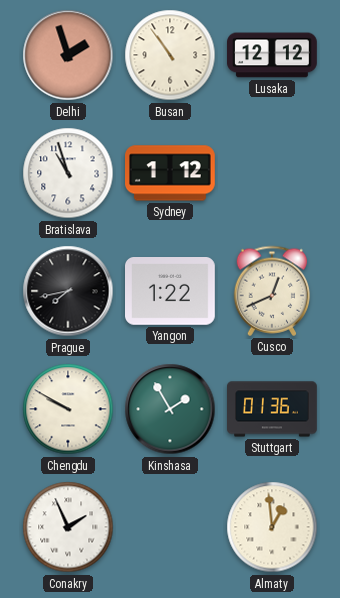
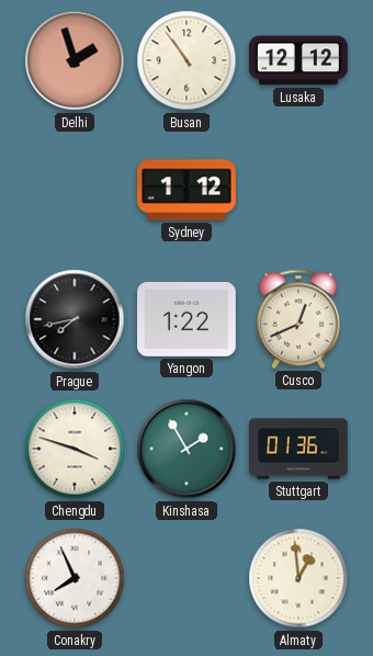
Bratislava: 10:57 -> none (68, 173)
Chengdu: 9:50 -> 3:48 (75, 449)
Conakry: 1:56 -> 7:56 (75, 578)
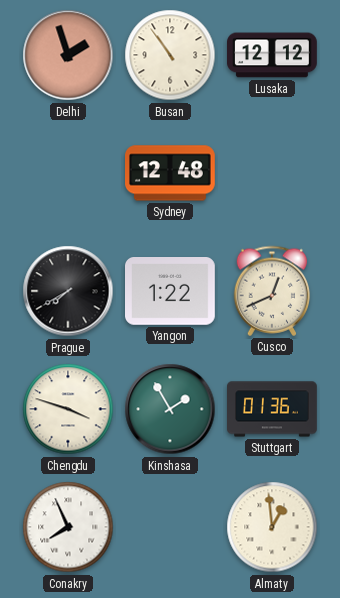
Sydney: 1:12 -> 12:48 (171, 173)
Prague: 7:43 -> 7:40 (68, 291)
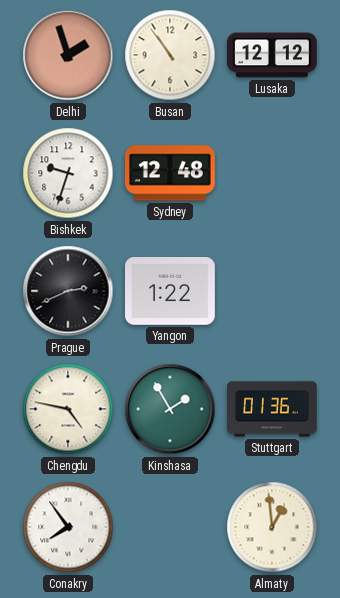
Bishkek: none -> 9:33 (68, 173)
Prague: 7:40 -> 2:41 (68, 291)
Cusco: 12:41 -> none (272, 291)
Chengdu: 3:48 -> 4:47 (68, 409)
Conakry: 7:56 -> 7:54 (68, 527)
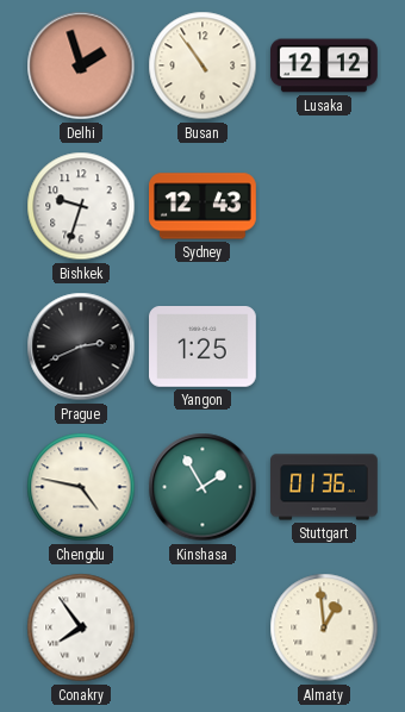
Sydney: 12:48 -> 12:43 (204, 206)
Yangon: 1:22 -> 1:25 (204, 348)
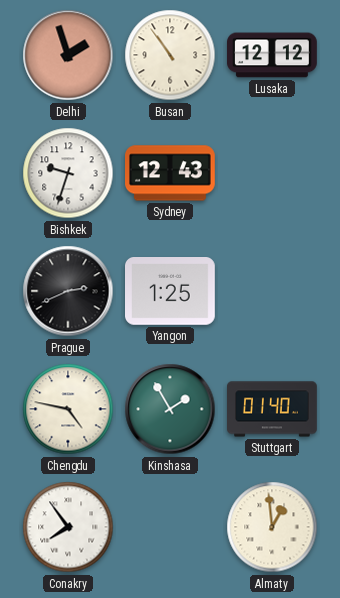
Stuttgart: 01:36 -> 01:40 (272, 409)
